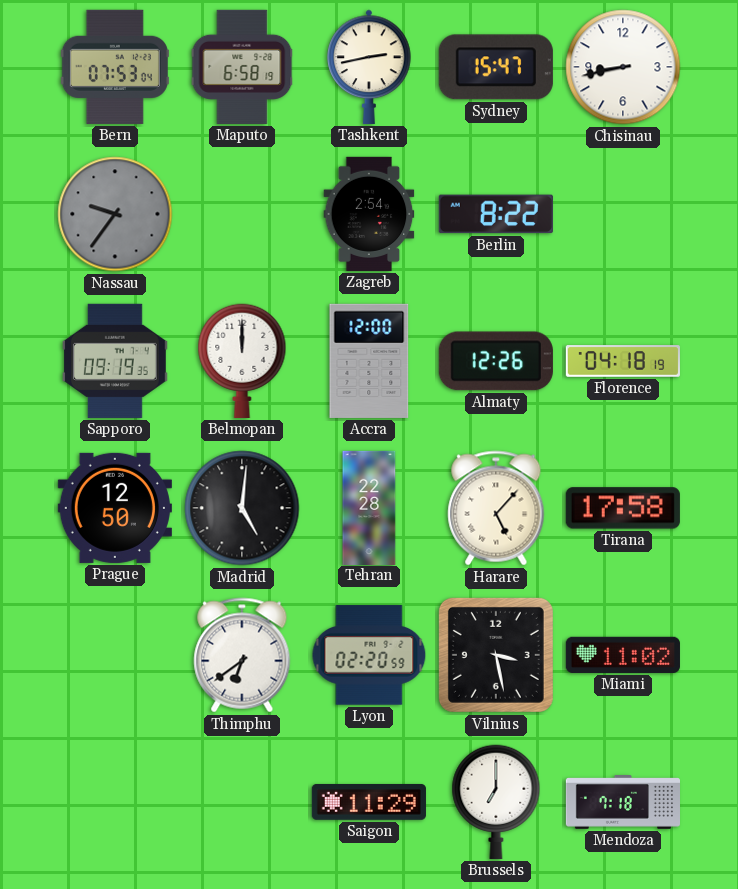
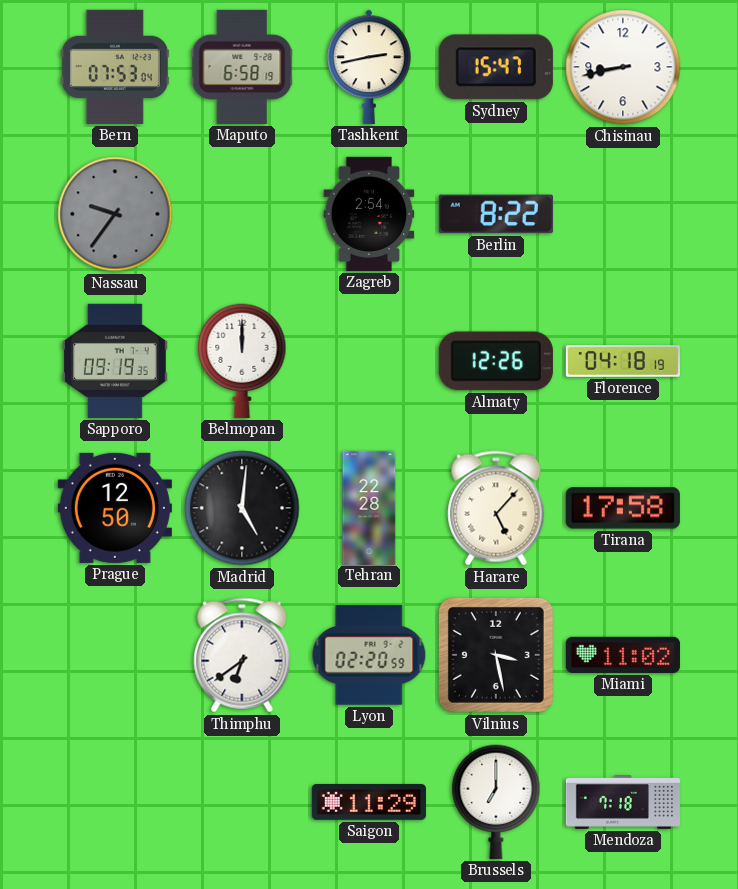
Accra: 12:00 -> none (369, 361)
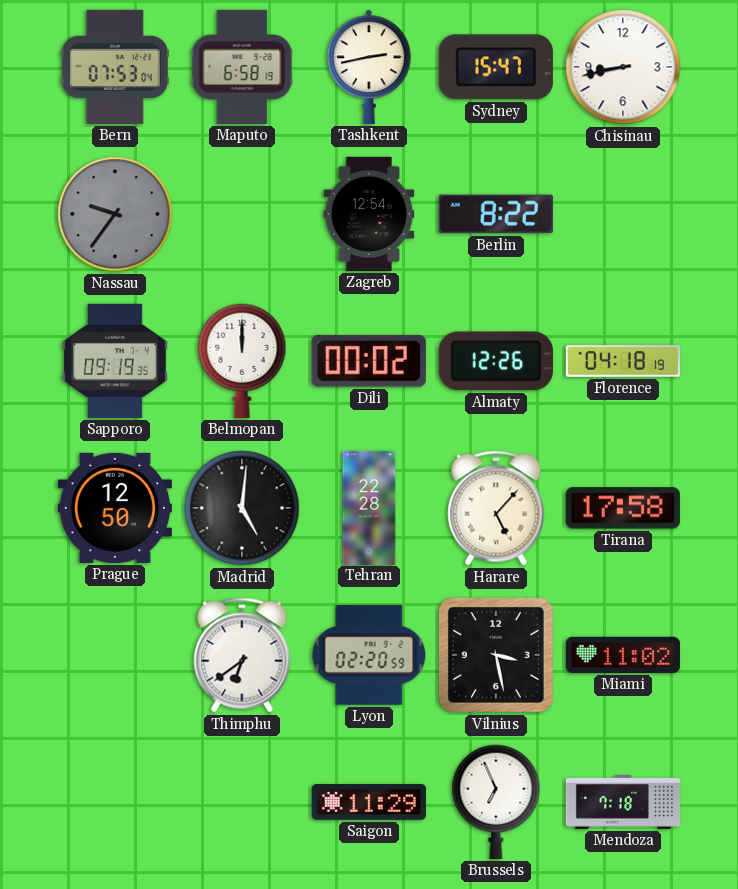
Zagreb: 2:54 -> 12:54 (369, 214)
Dili: none -> 00:02 (369, 361)
Brussels: 7:00 -> 6:56 (496, 802)
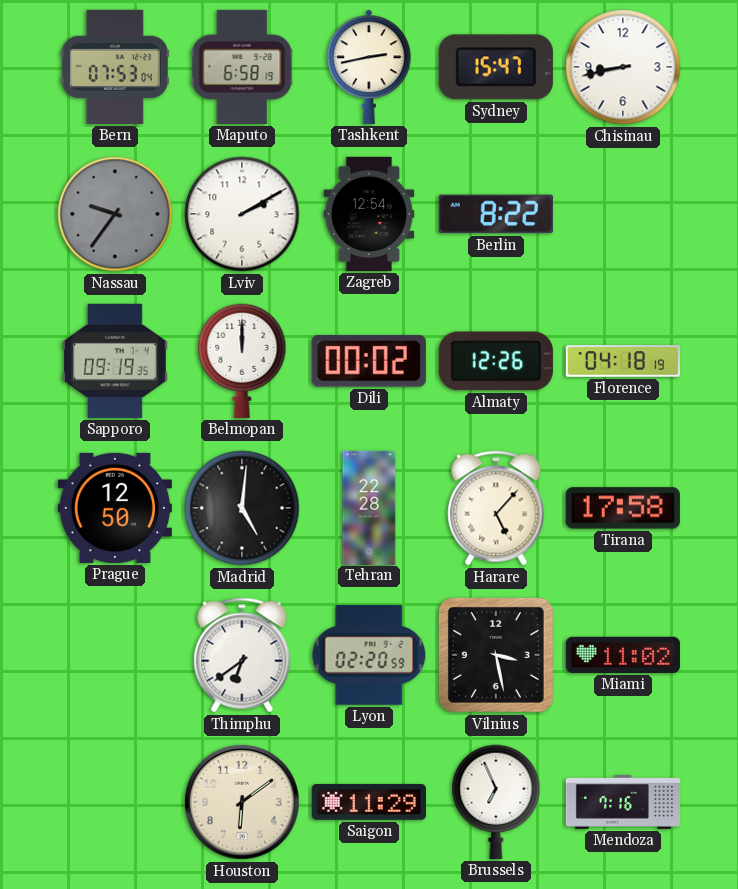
Lviv: none -> 2:10 (242, 214)
Houston: none -> 6:09 (242, 802)
Mendoza: 7:18 -> 7:16 (622, 803)
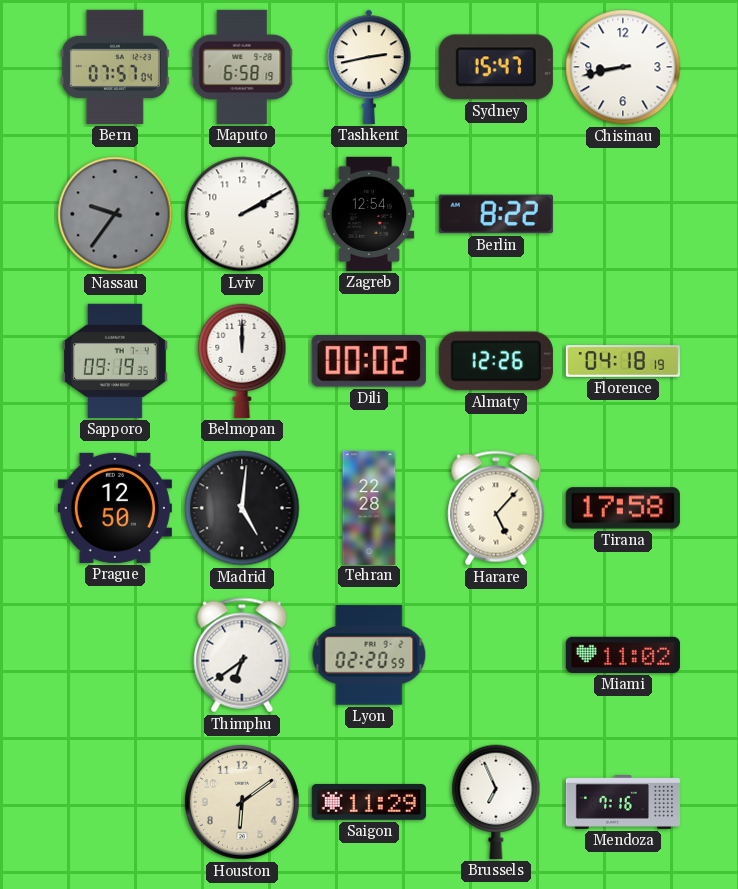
Bern: 07:53 -> 07:57 (115, 67)
Vilnius: 3:28 -> none (496, 655)
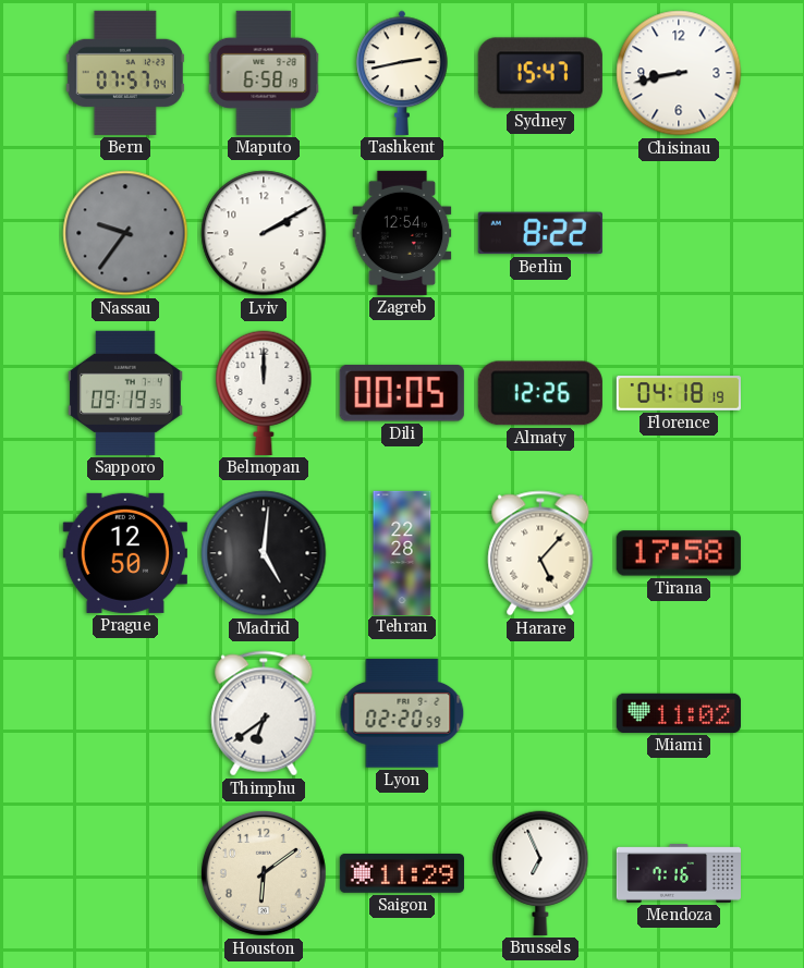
Dili: 00:02 -> 00:05 (402, 393)
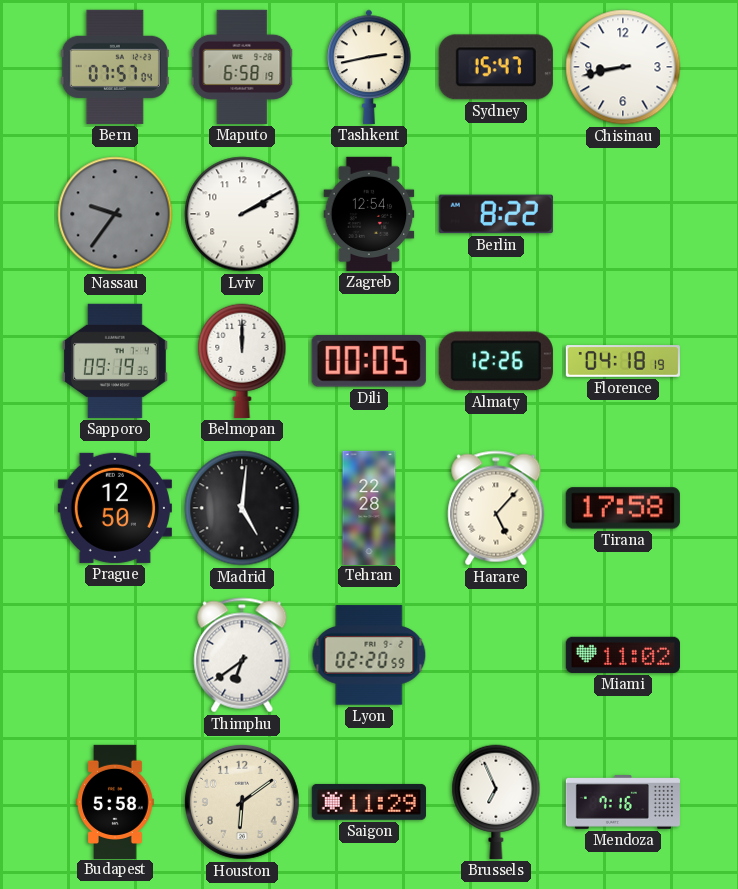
Budapest: none -> 5:58 (115, 801)
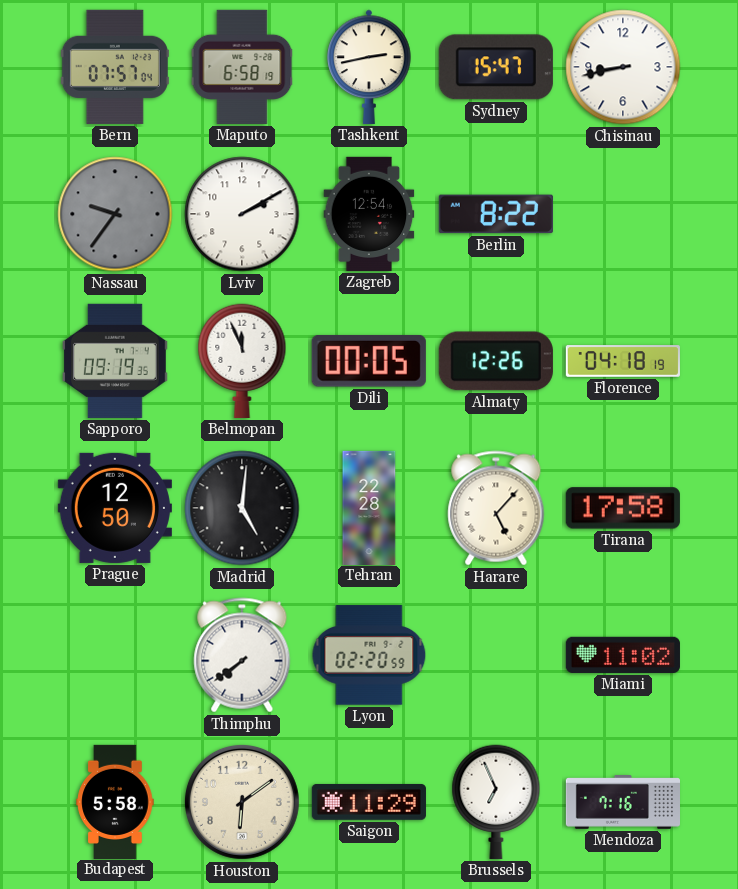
Belmopan: 12:00 -> 11:56 (242, 361)
Thimphu: 6:39 -> 7:39 (242, 655)
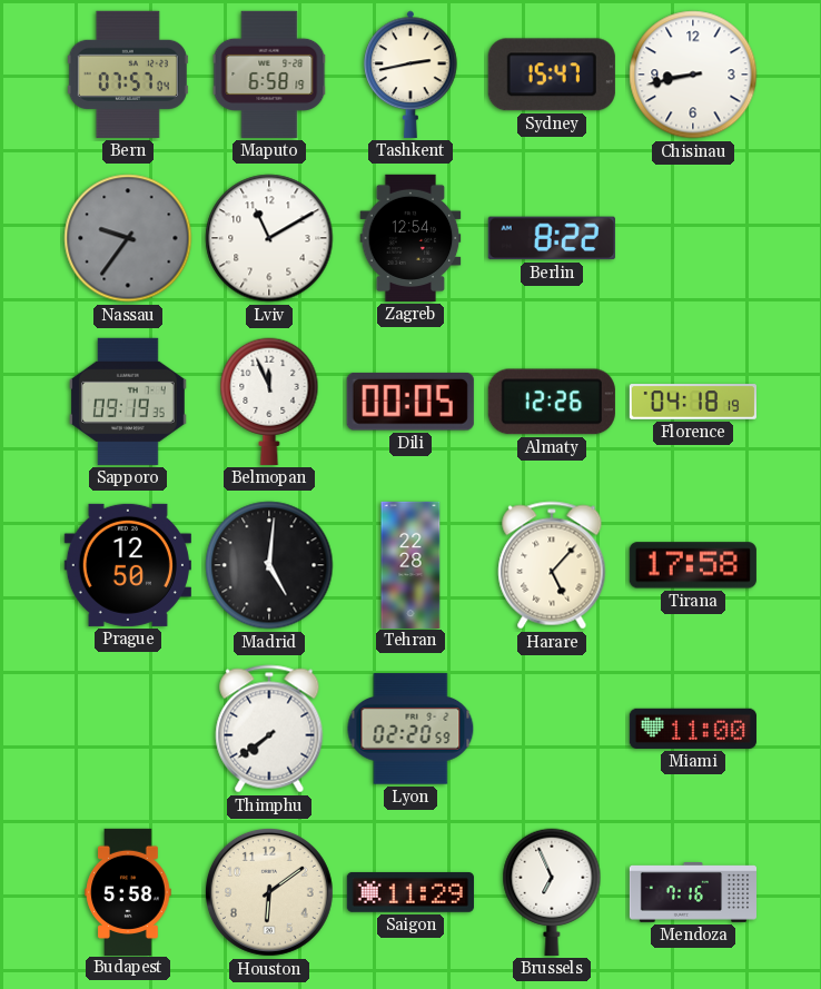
Lviv: 2:10 -> 11:10 (269, 238)
Miami: 11:02 -> 11:00 (693, 729)
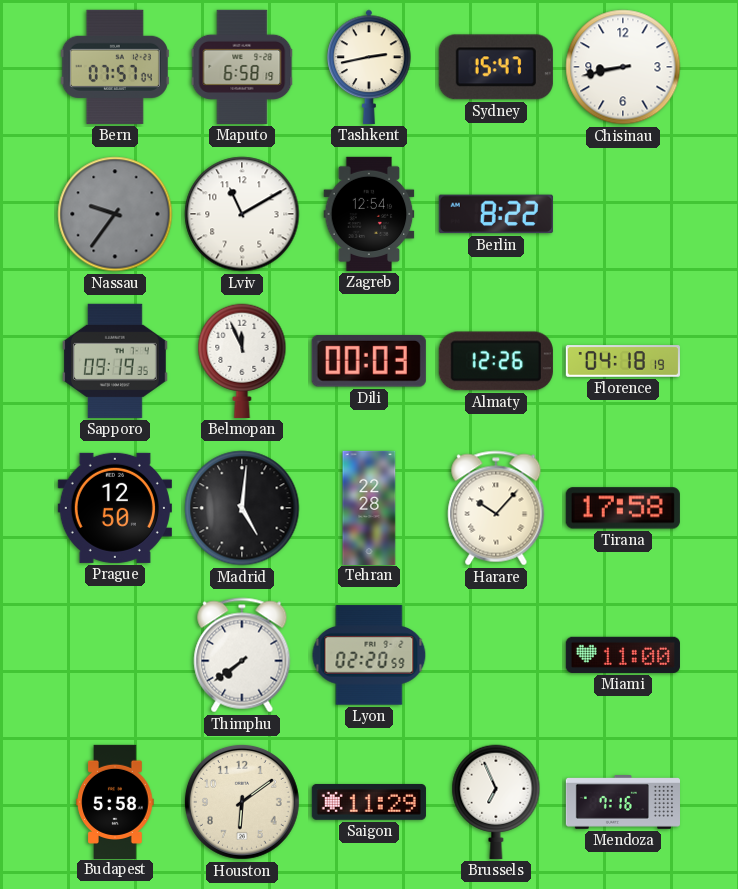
Dili: 00:05 -> 00:03 (369, 361)
Harare: 5:07 -> 10:07 (496, 508)
